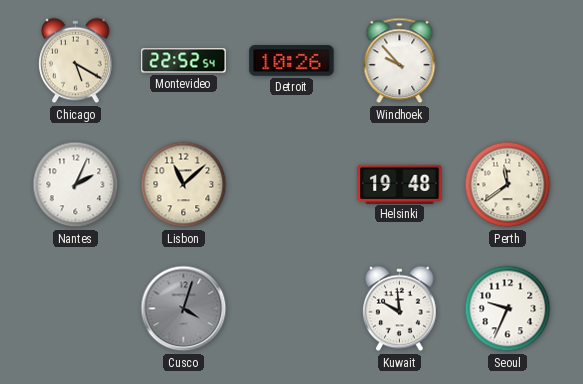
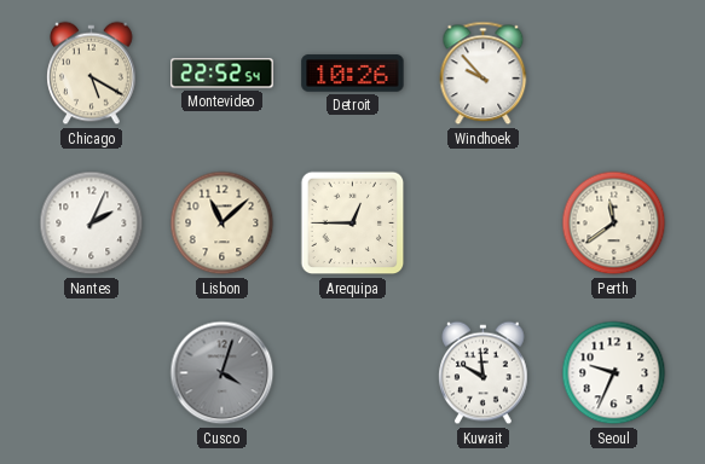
Arequipa: none -> 12:45 (353, 224)
Helsinki: 19:48 -> none (400, 184)
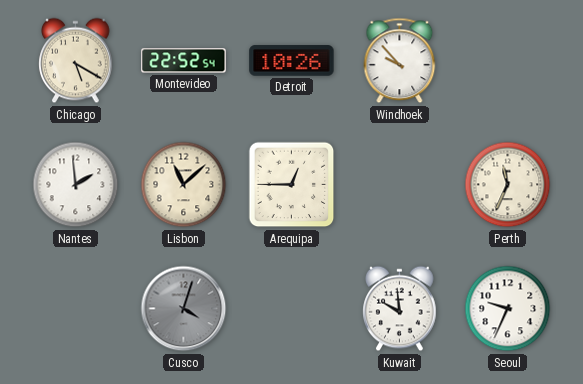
Nantes: 2:04 -> 1:59 (76, 185)
Perth: 11:39 -> 11:34 (508, 185)
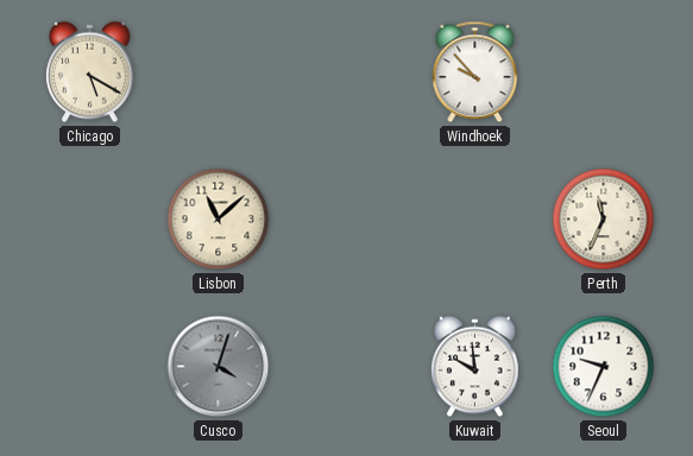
Montevideo: 22:52 -> none (184, 61)
Detroit: 10:26 -> none (292, 61)
Nantes: 1:59 -> none (76, 185)
Arequipa: 12:45 -> none (292, 185)
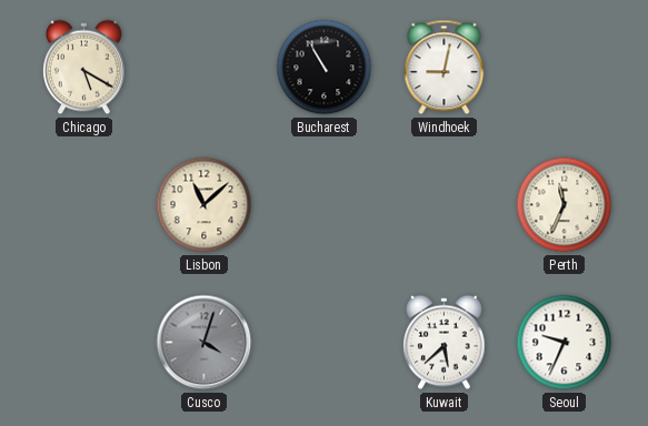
Bucharest: none -> 10:55 (325, 68)
Windhoek: 9:53 -> 9:02 (445, 68)
Kuwait: 9:59 -> 5:38 (445, 343)
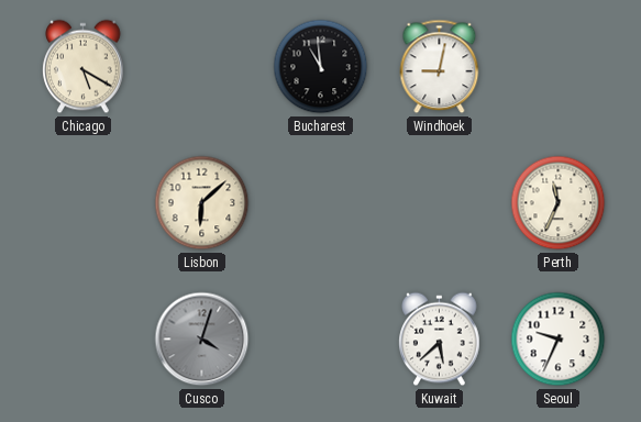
Bucharest: 10:55 -> 10:59 (321, 67)
Lisbon: 11:08 -> 6:08 (202, 203)
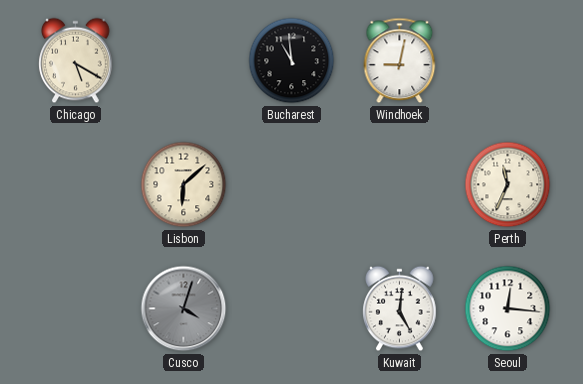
Kuwait: 5:38 -> 5:01 (400, 309)
Seoul: 9:34 -> 12:16 (508, 309)
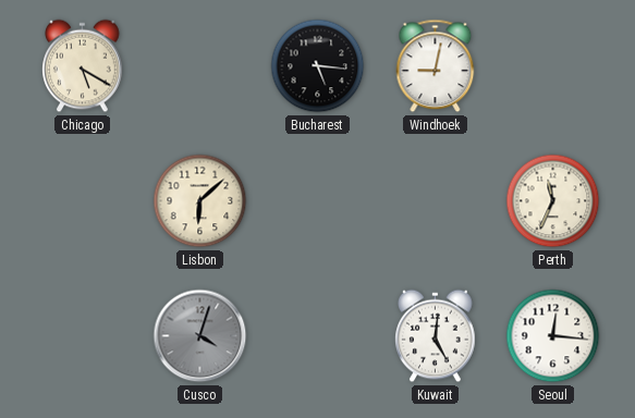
Bucharest: 10:59 -> 5:16 (318, 66)
